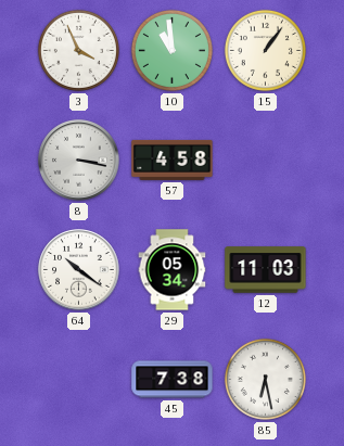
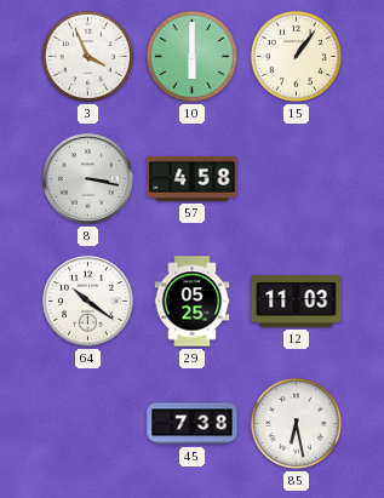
10: 10:59 -> 6:00 (191, 56)
29: 05:34 -> 05:25 (193, 302)
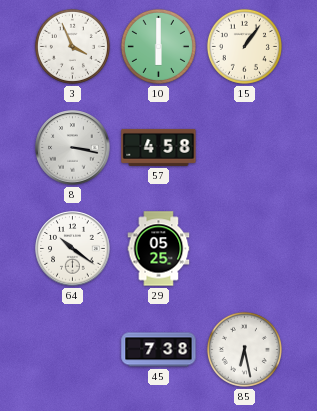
12: 11:03 -> none (297, 302)
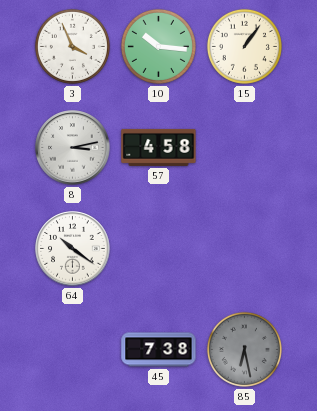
10: 6:00 -> 10:16 (158, 46)
8: 3:17 -> 3:13 (73, 148)
29: 05:25 -> none (159, 249)
85 dial: white -> grey (244, 349)
